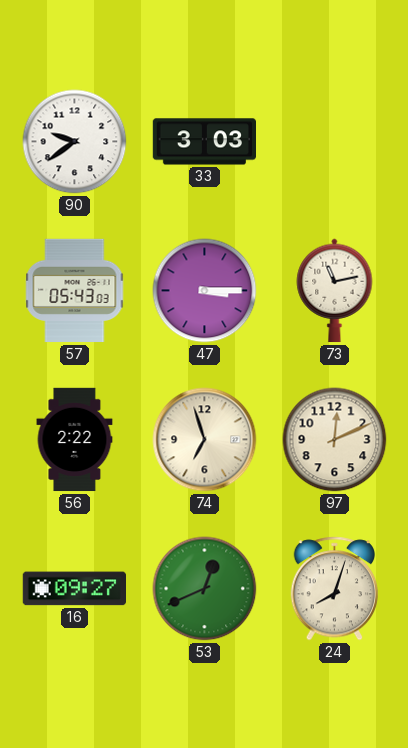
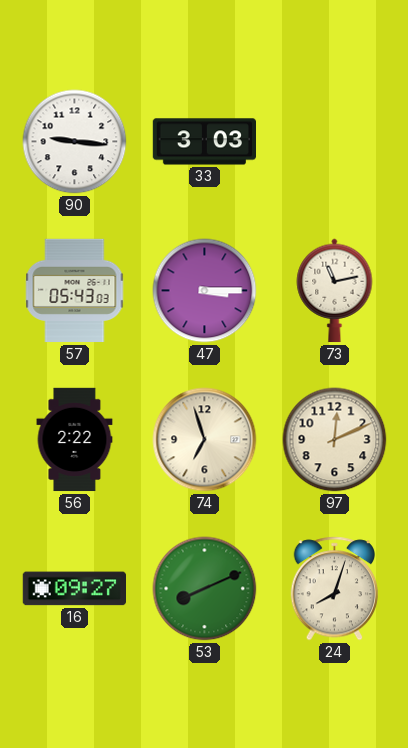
90: 9:39 -> 9:16 (75, 142)
53: 12:41 -> 8:11 (205, 589)
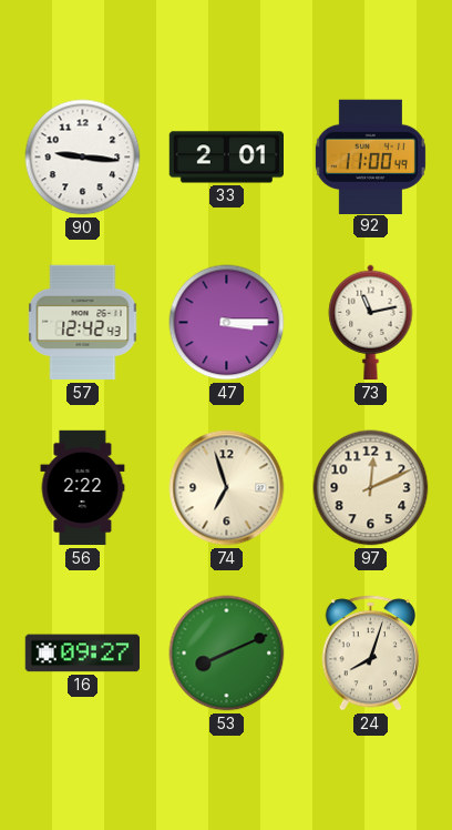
33: 3:03 -> 2:01 (226, 158)
92: none -> 11:00 (370, 156)
57: 05:43 -> 12:42 (83, 323)
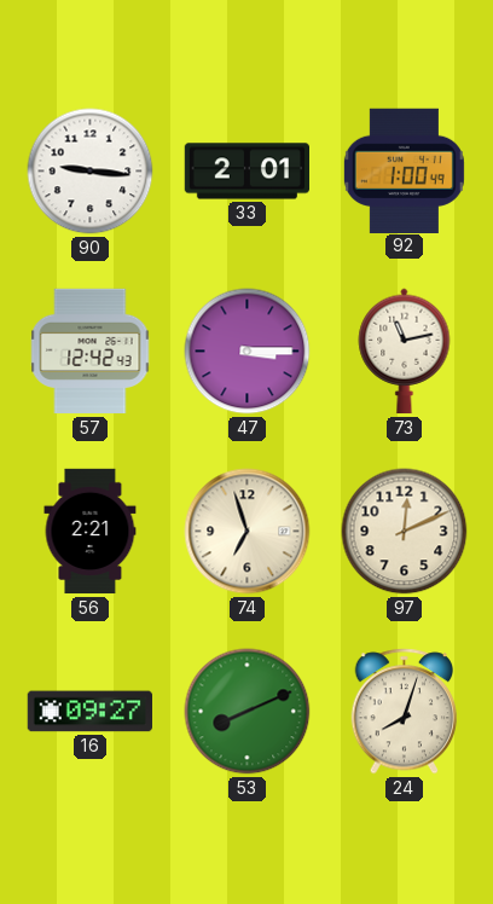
92: 11:00 -> 1:00 (404, 170)
56: 2:22 -> 2:21 (91, 532)
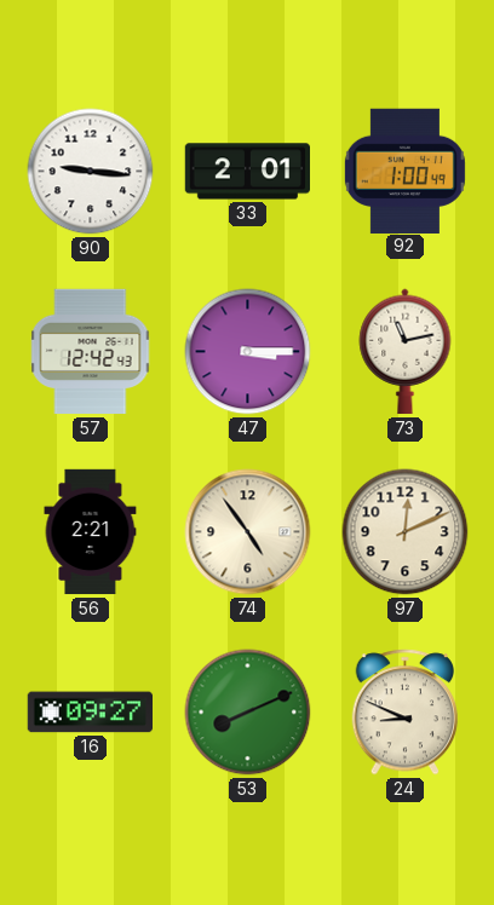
74: 6:57 -> 4:54 (248, 532)
24: 8:03 -> 8:49 (406, 713)
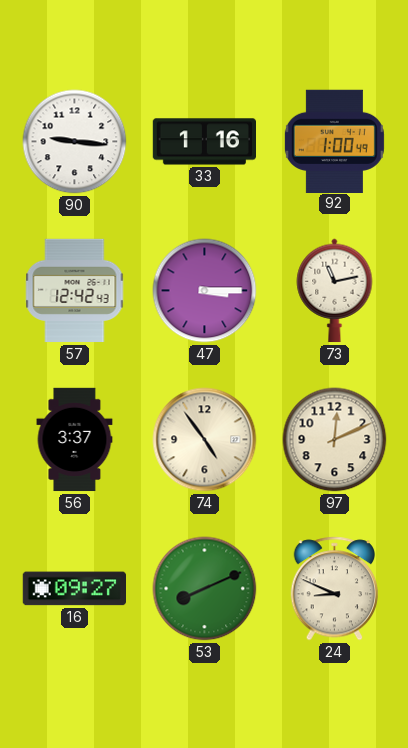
33: 2:01 -> 1:16 (204, 142)
56: 2:21 -> 3:37 (75, 440)
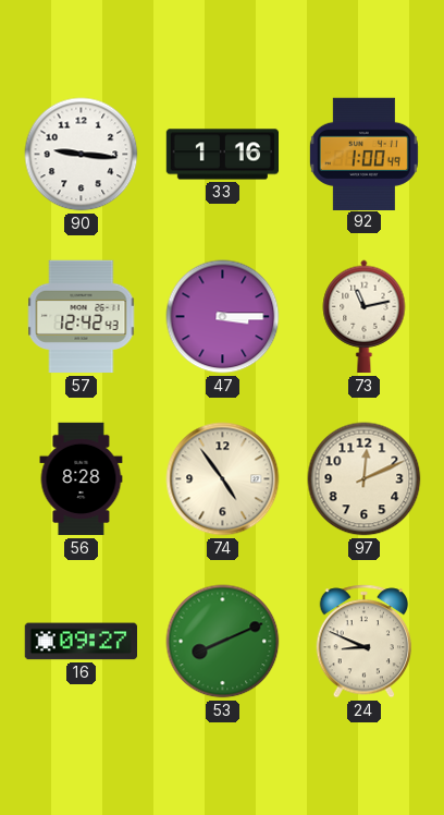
56: 3:37 -> 8:28 (82, 479)
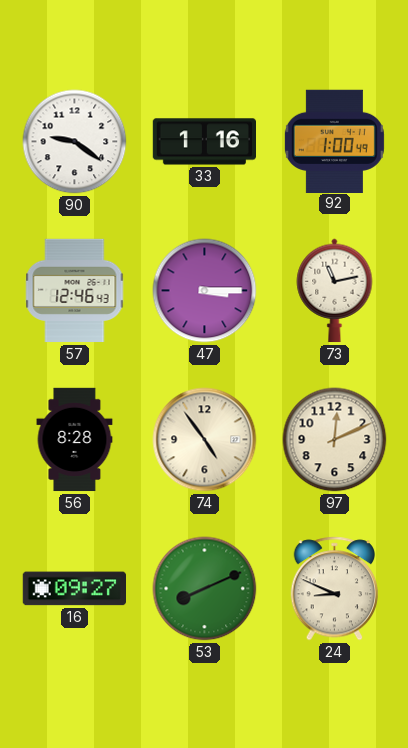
90: 9:16 -> 9:21 (75, 142)
57: 12:42 -> 12:46 (75, 291)
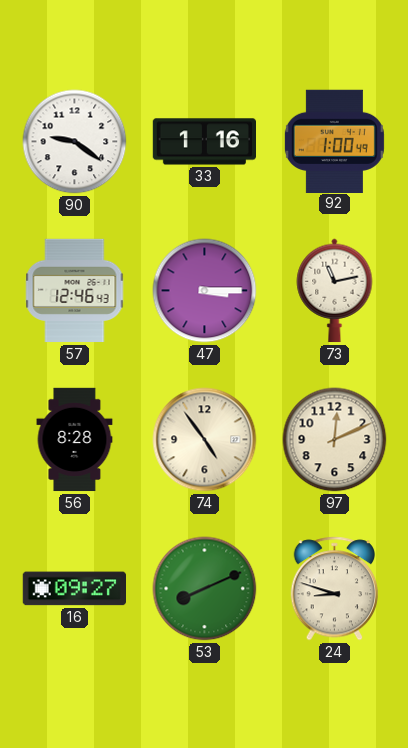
24: 8:49 -> 8:48 (335, 589)
